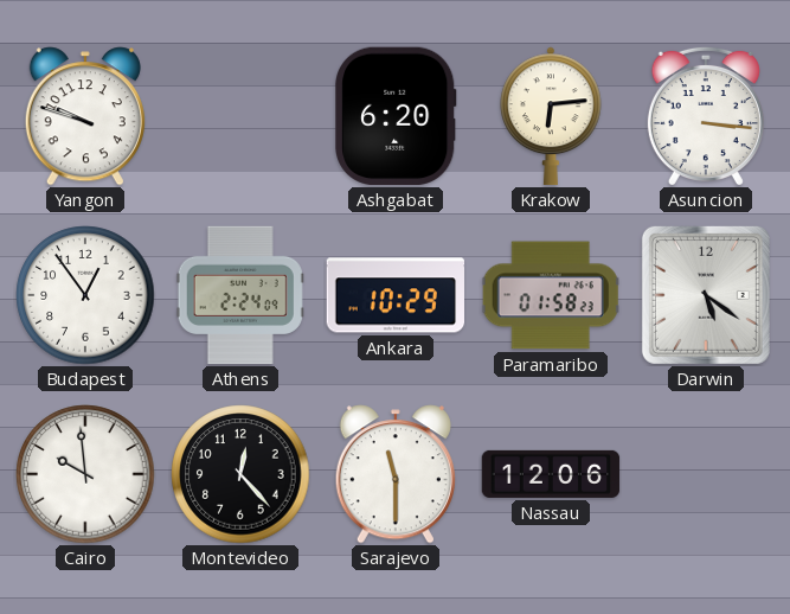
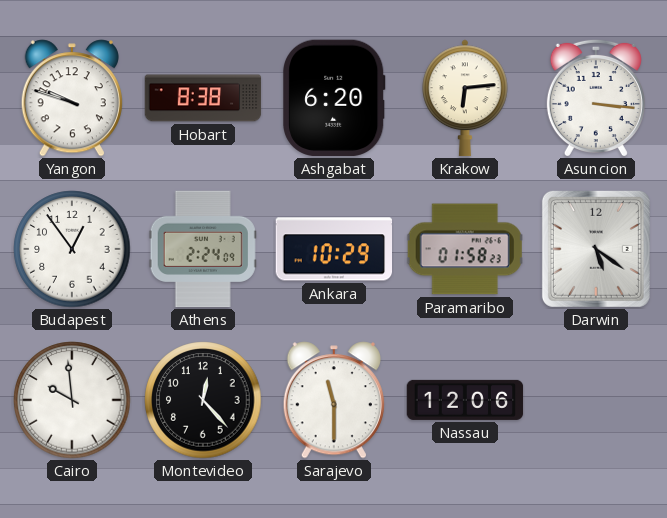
Hobart: none -> 8:38 (203, 98)
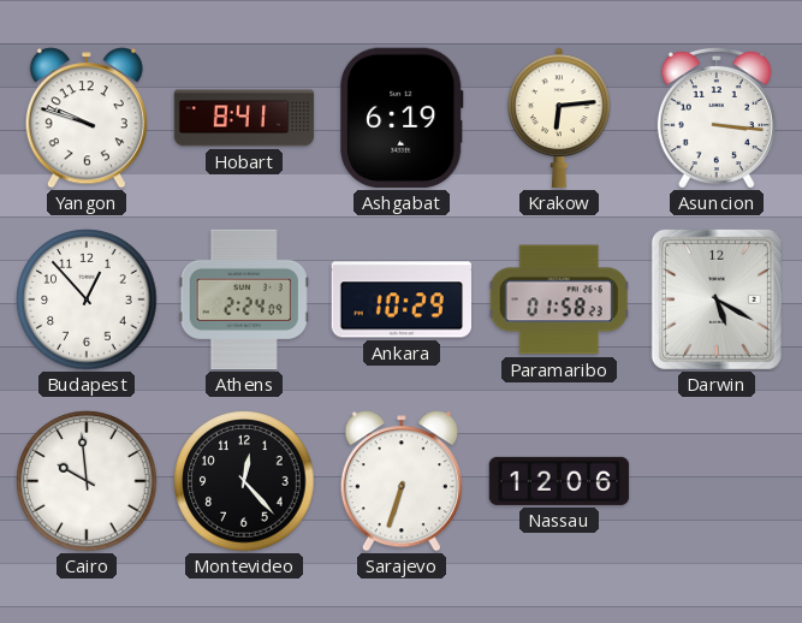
Hobart: 8:38 -> 8:41 (244, 118)
Ashgabat: 6:20 -> 6:19 (403, 118)
Budapest: 12:54 -> 12:53 (87, 299)
Darwin: 5:21 -> 5:20 (717, 299)
Sarajevo: 11:30 -> 6:33 (402, 481)
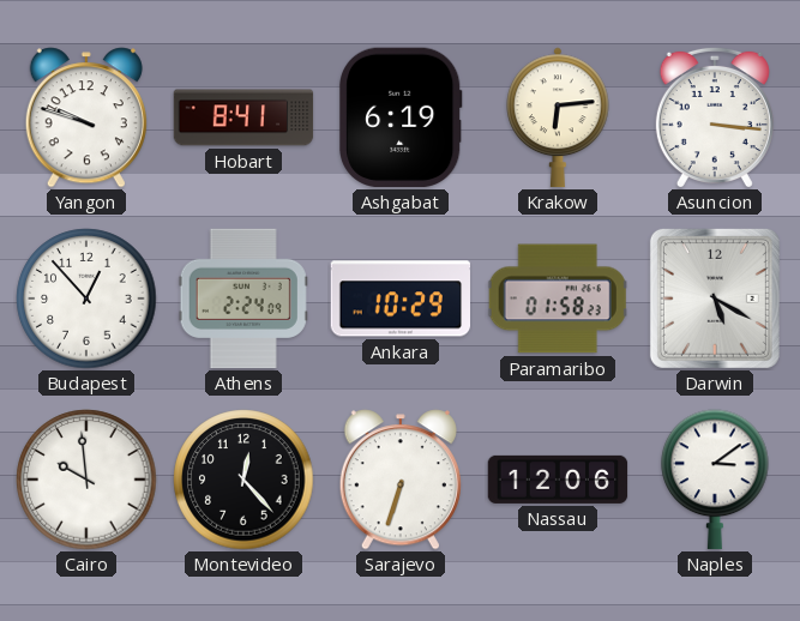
Naples: none -> 3:09 (715, 480)
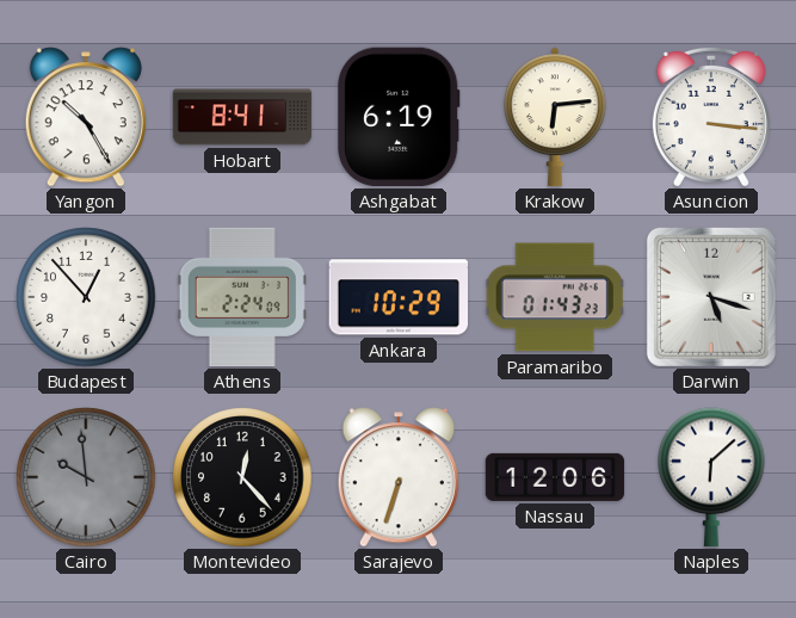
Yangon: 9:48 -> 10:25 (86, 117)
Paramaribo: 01:58 -> 01:43 (555, 297)
Darwin: 5:20 -> 5:18 (711, 297)
Cairo dial: white -> grey (86, 477)
Naples: 3:09 -> 6:08 (711, 477)
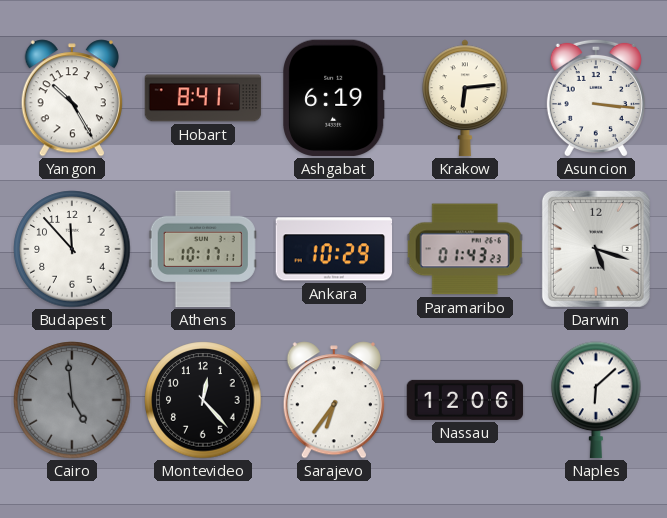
Budapest: 12:53 -> 11:53 (72, 249)
Athens: 2:24 -> 10:17 (203, 249)
Cairo: 9:59 -> 4:59 (72, 400)
Sarajevo: 6:33 -> 6:36 (334, 400)
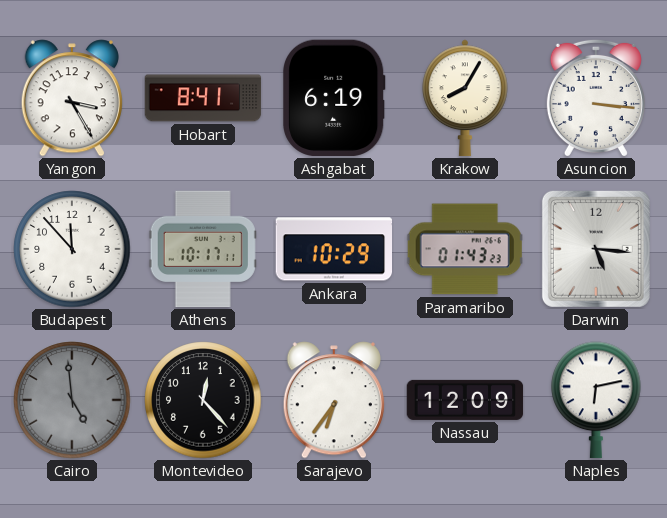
Yangon: 10:25 -> 3:25 (72, 98)
Krakow: 6:14 -> 8:05 (466, 98)
Darwin: 5:18 -> 5:16 (596, 249)
Nassau: 12:06 -> 12:09 (465, 400)
Naples: 6:08 -> 6:13 (596, 400)
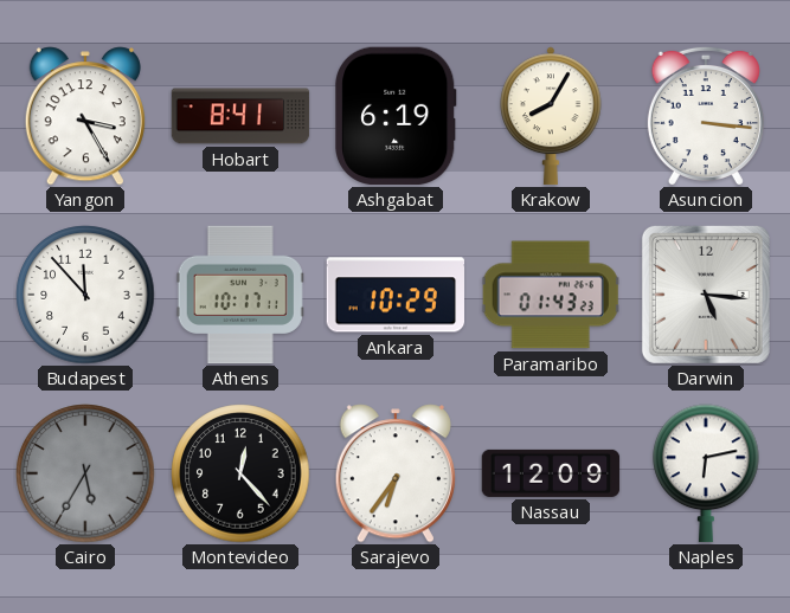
Cairo: 4:59 -> 5:35 (85, 473)
